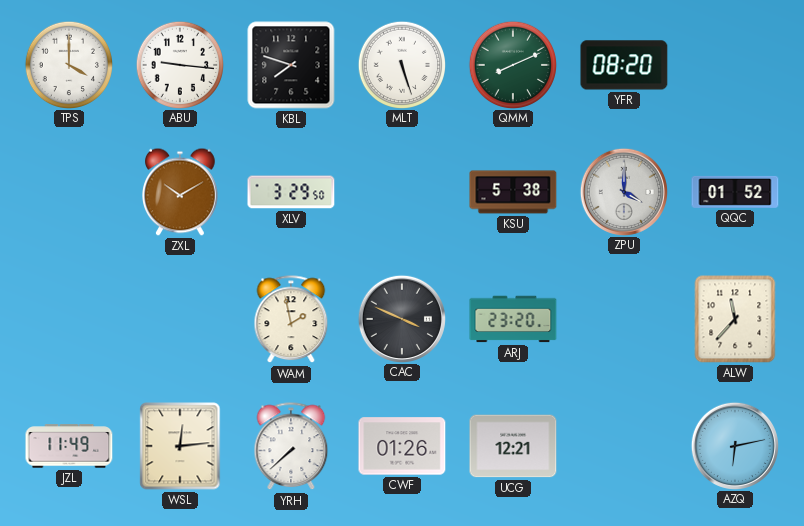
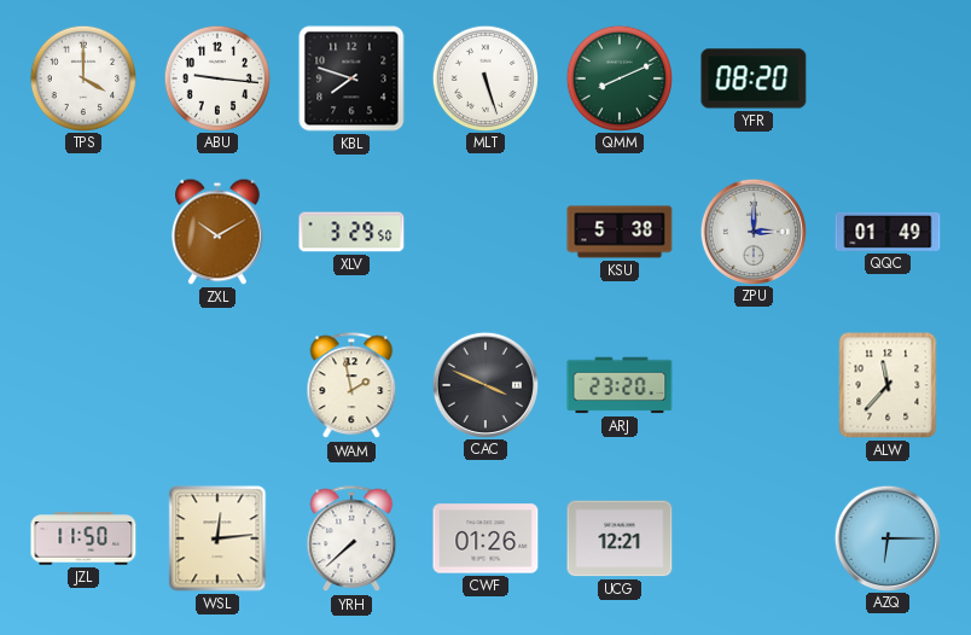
ZPU: 4:00 -> 3:00 (752, 231)
QQC: 01:52 -> 01:49 (888, 232)
JZL: 11:49 -> 11:50 (83, 538)
AZQ: 6:13 -> 6:15 (886, 537)
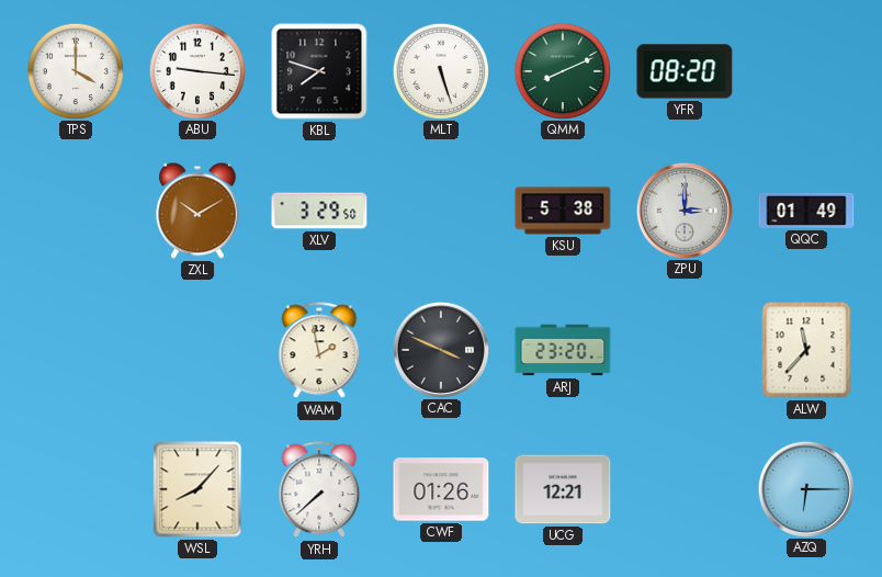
JZL: 11:50 -> none (83, 538)
WSL: 12:14 -> 8:07 (197, 489)
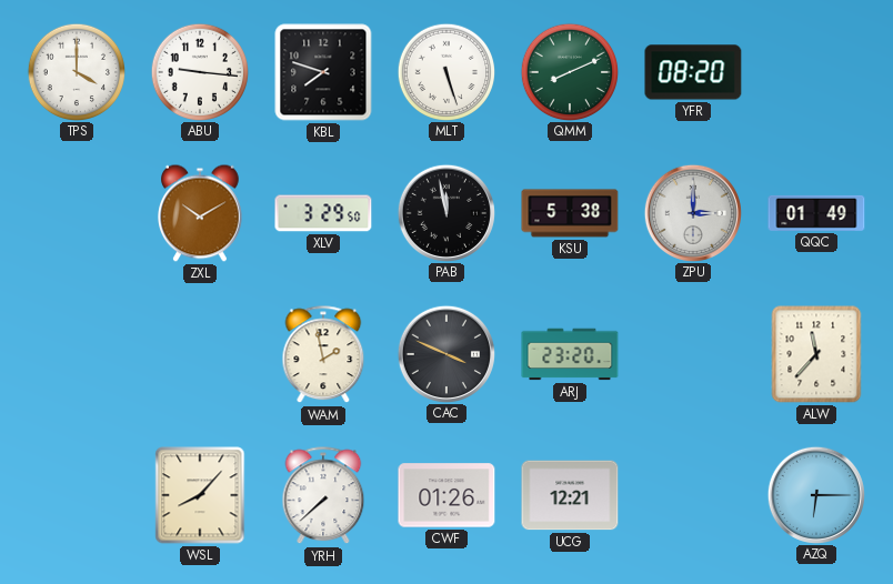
PAB: none -> 11:58 (445, 212)
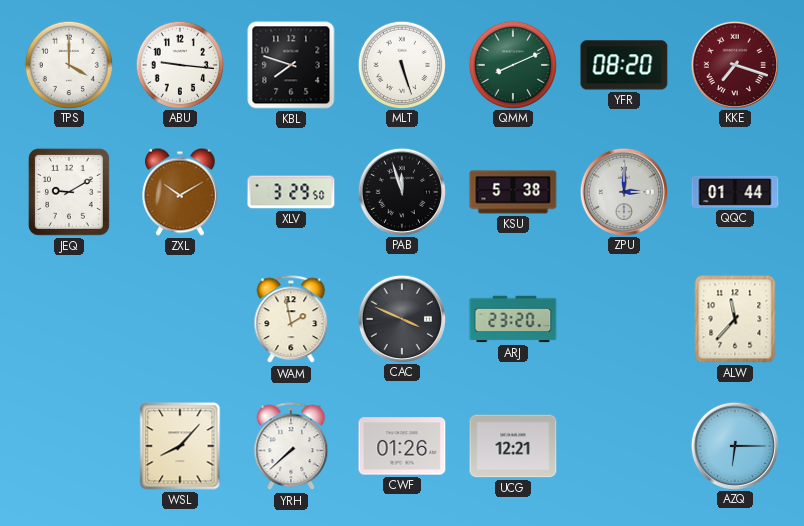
KKE: none -> 7:18 (734, 64)
JEQ: none -> 9:10 (69, 192)
PAB: 11:58 -> 11:57 (401, 191)
QQC: 01:49 -> 01:44 (735, 192)
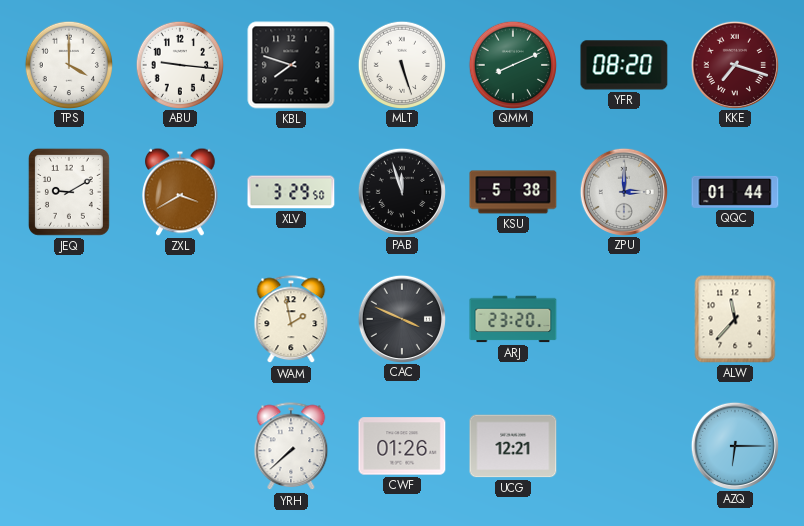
ZXL: 10:10 -> 3:40 (181, 192)
WSL: 8:07 -> none (180, 446)
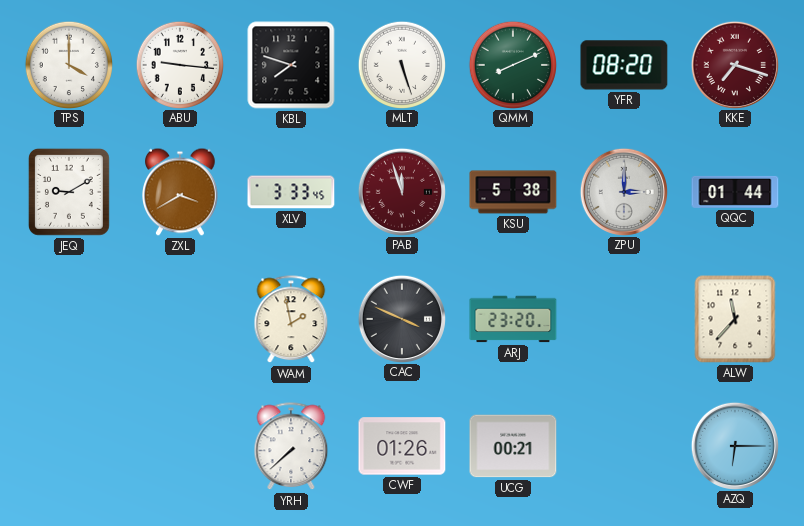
XLV: 3:29 -> 3:33 (291, 192)
PAB dial: black -> burgundy (401, 191)
UCG: 12:21 -> 00:21 (513, 446)
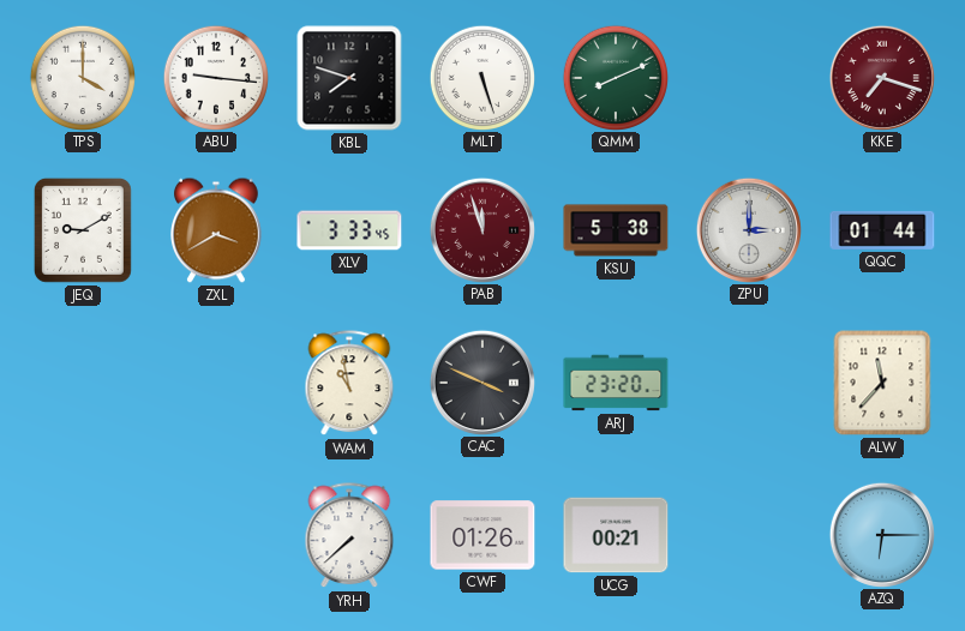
YFR: 08:20 -> none (624, 65)
WAM: 1:58 -> 10:58 (349, 384)
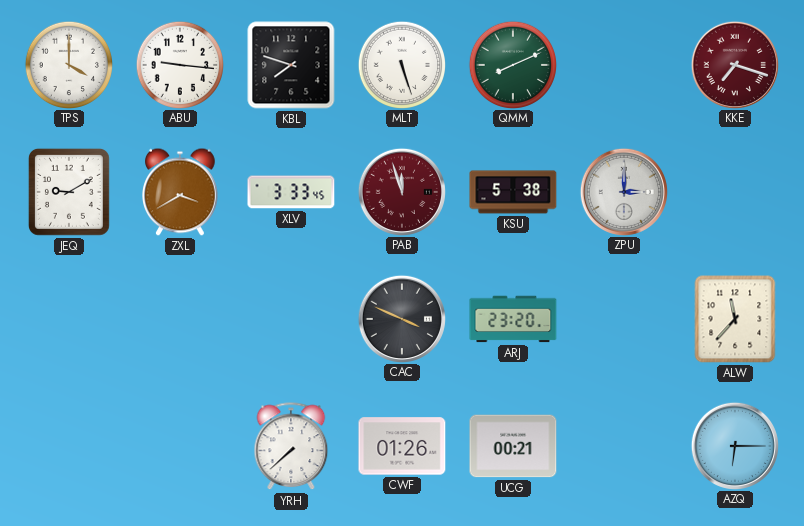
QQC: 01:44 -> none (882, 230)
WAM: 10:58 -> none (349, 384)
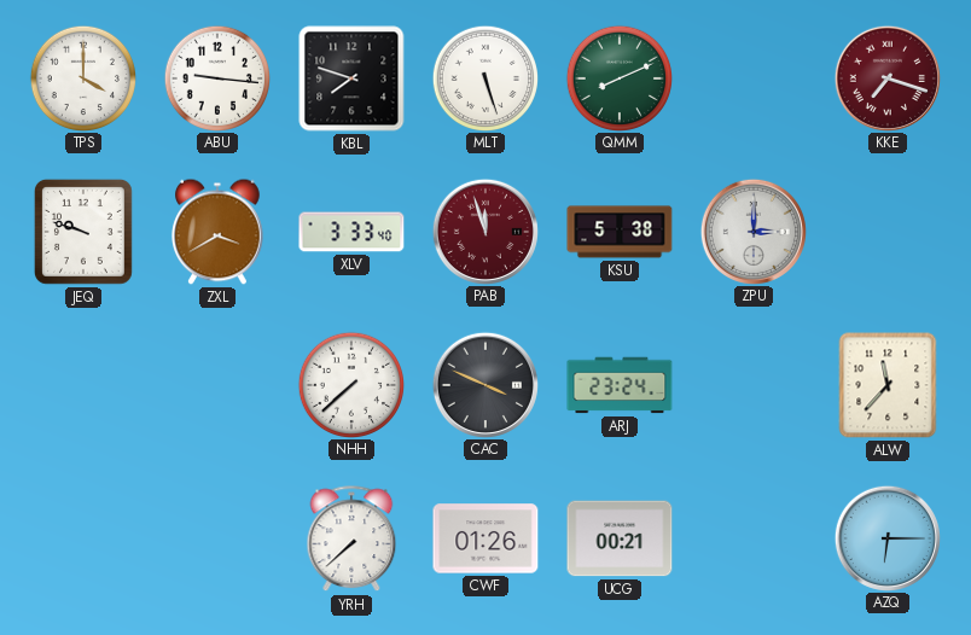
JEQ: 9:10 -> 9:48 (83, 232)
XLV: 3:33:45 -> 3:33:40 (351, 232)
NHH: none -> 7:38 (350, 384)
ARJ: 23:20 -> 23:24 (620, 385)
